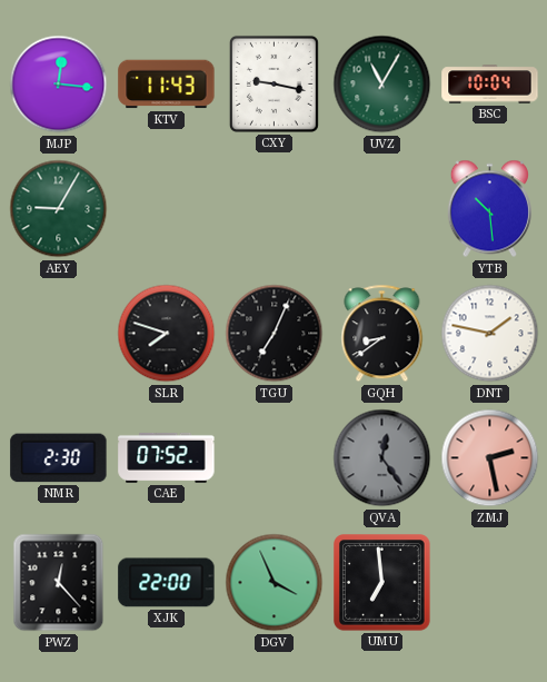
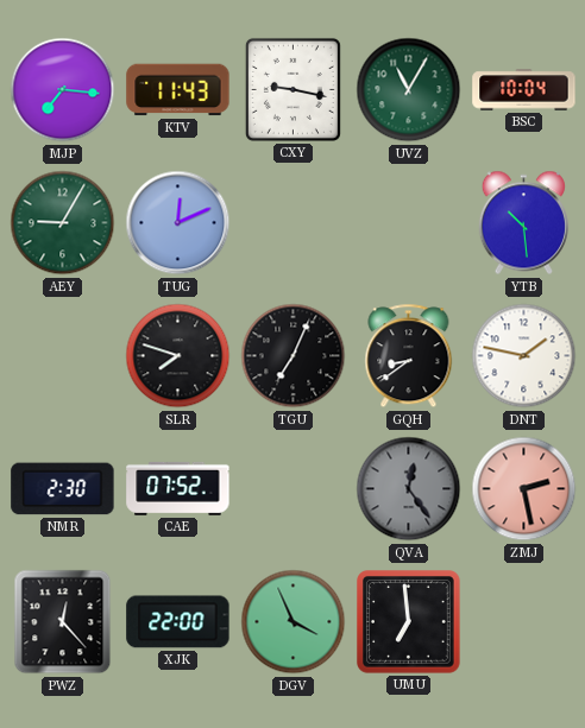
MJP: 12:16 -> 7:16 (63, 90)
TUG: none -> 12:11 (178, 223)
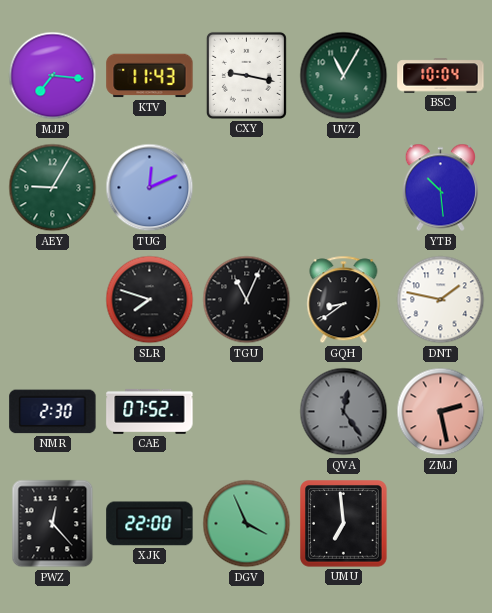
TGU: 7:04 -> 11:04 (247, 300)
